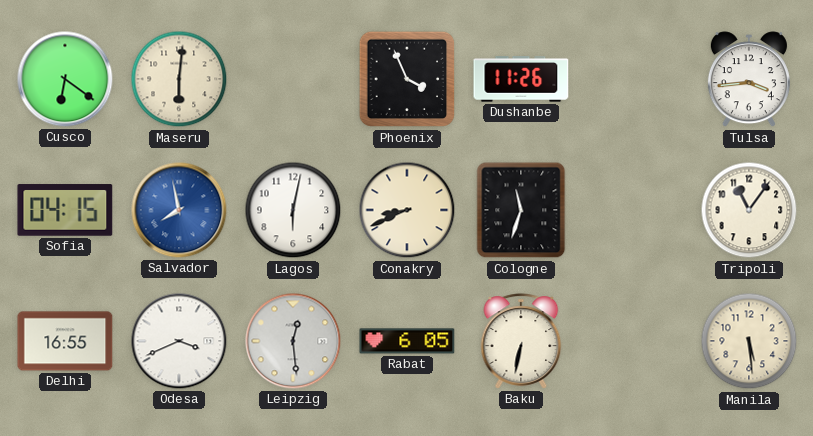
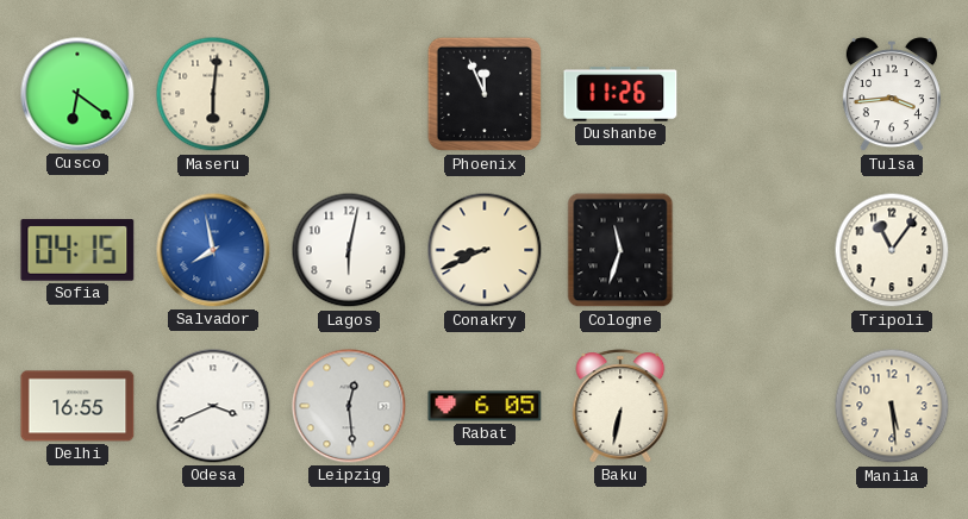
Phoenix: 3:56 -> 11:56 (485, 94)
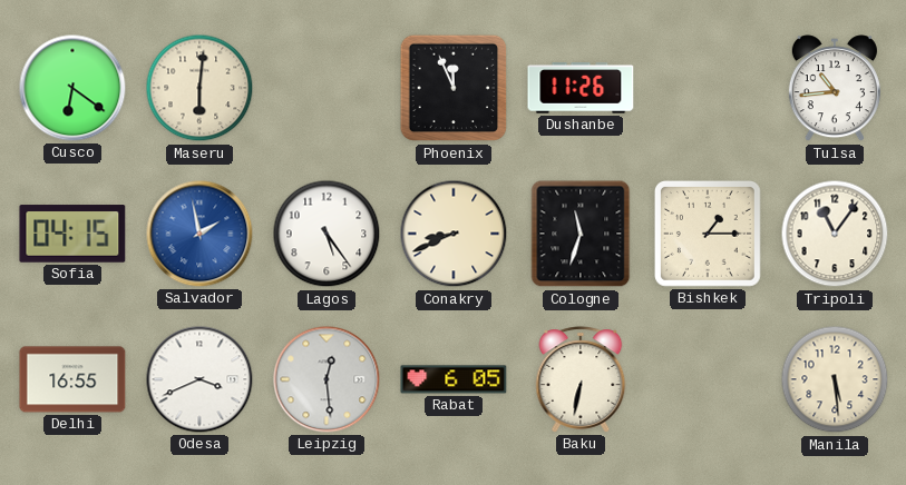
Tulsa: 3:44 -> 10:44 (835, 89)
Salvador: 7:58 -> 1:58 (199, 234)
Lagos: 6:02 -> 5:24 (327, 234)
Bishkek: none -> 1:15 (708, 234)
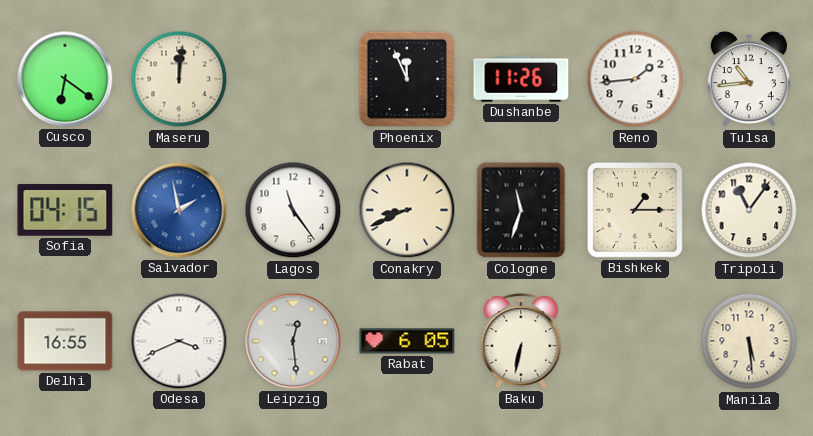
Maseru: 6:01 -> 12:01 (179, 79)
Reno: none -> 1:44 (635, 79)
Lagos: 5:24 -> 11:24 (293, 210)
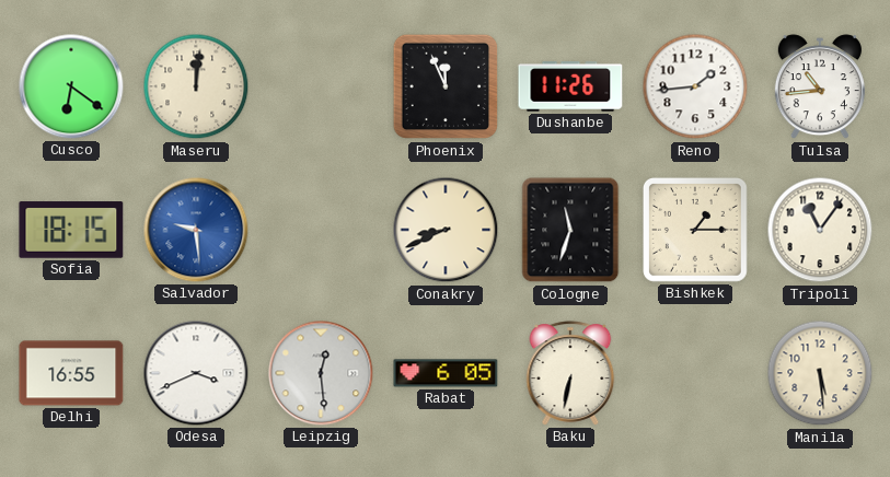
Sofia: 04:15 -> 18:15 (71, 230)
Salvador: 1:58 -> 9:29 (196, 230)
Lagos: 11:24 -> none (293, 210)
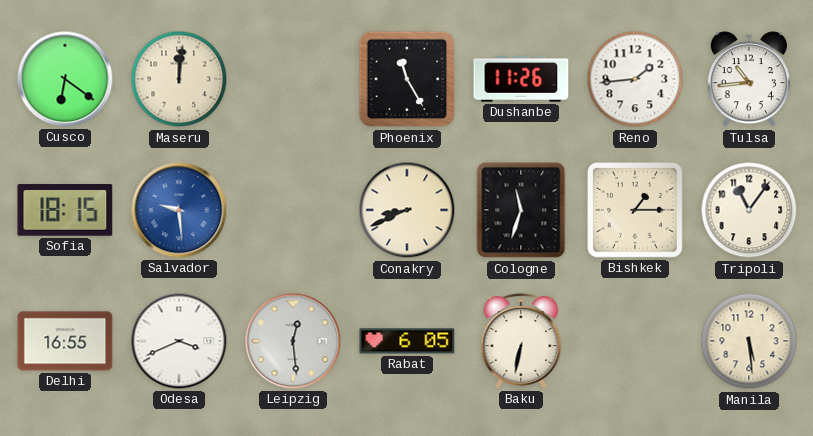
Phoenix: 11:56 -> 11:25 (407, 79)
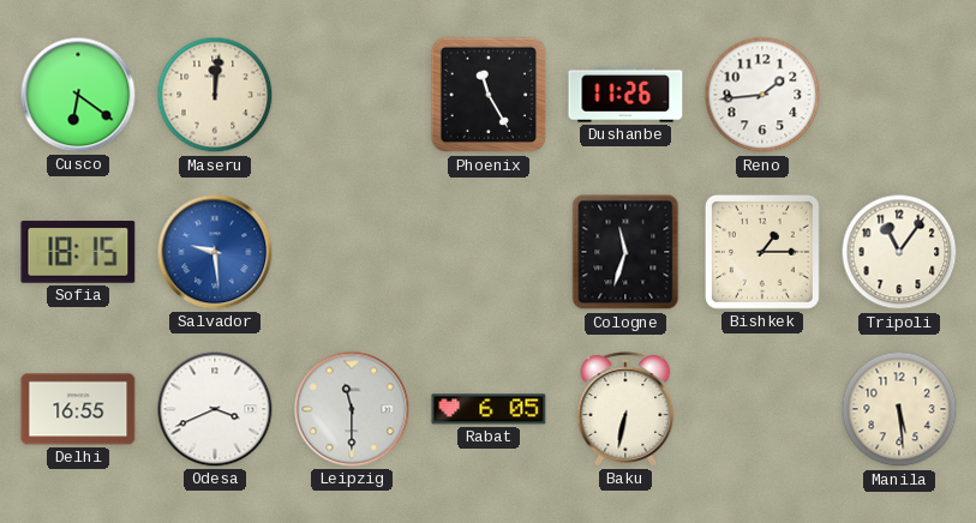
Tulsa: 10:44 -> none (749, 80)
Conakry: 8:41 -> none (407, 210)
Leipzig: 12:29 -> 11:30 (352, 409)
